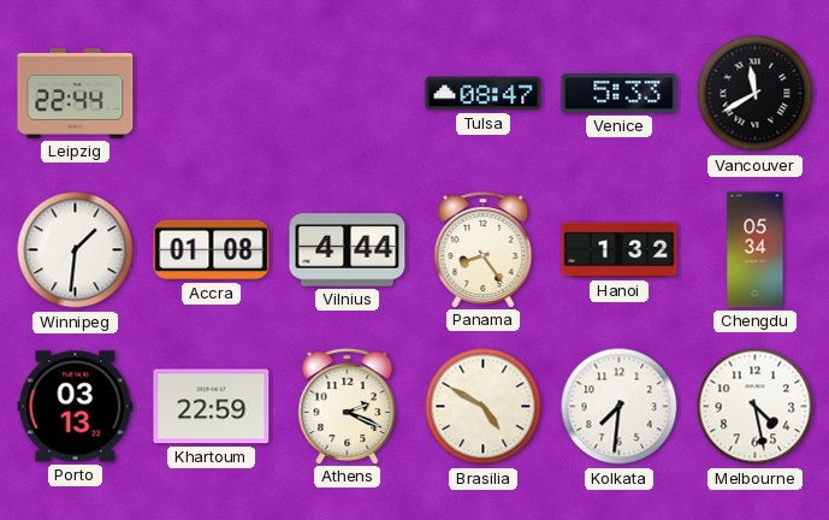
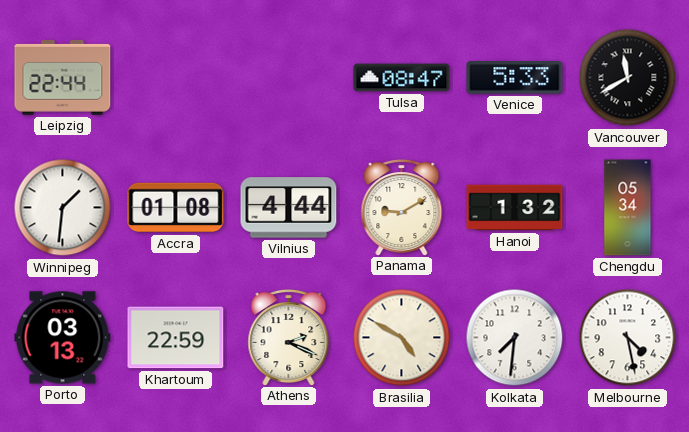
Panama: 8:24 -> 9:10 (402, 208)
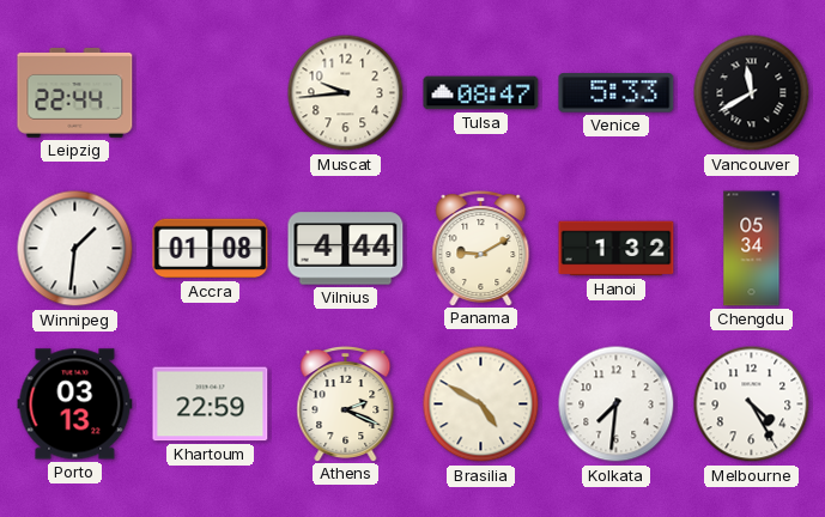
Muscat: none -> 9:44 (346, 93)
Melbourne: 4:28 -> 4:25 (752, 405)
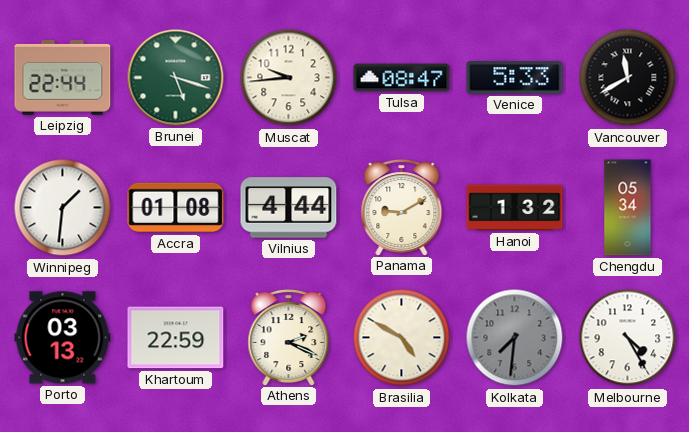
Brunei: none -> 5:18 (176, 78)
Kolkata dial: white -> grey (515, 338)
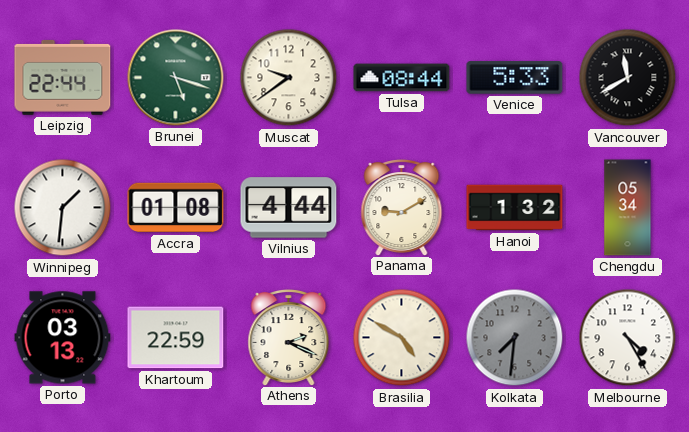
Muscat: 9:44 -> 9:39 (289, 78)
Tulsa: 08:47 -> 08:44 (402, 78)
